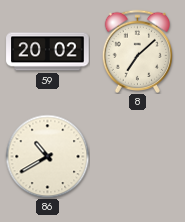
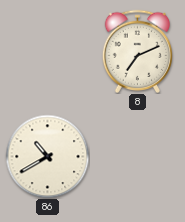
59: 20:02 -> none (48, 52)
8: 7:08 -> 7:11 (137, 51)
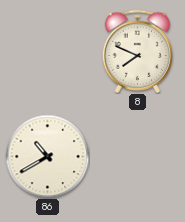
8: 7:11 -> 7:49 (137, 51)
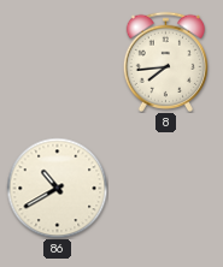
8: 7:49 -> 7:44 (165, 61)
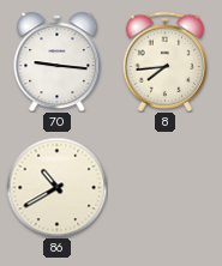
70: none -> 9:16 (58, 62)
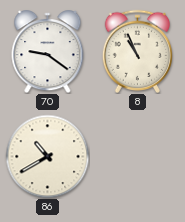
70: 9:16 -> 9:21 (48, 52)
8: 7:44 -> 10:56 (137, 51)
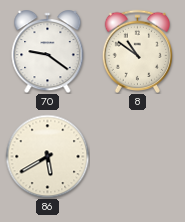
8: 10:56 -> 10:51 (137, 51)
86: 10:40 -> 5:40 (47, 156)
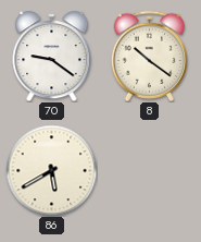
8: 10:51 -> 10:21 (149, 56)
